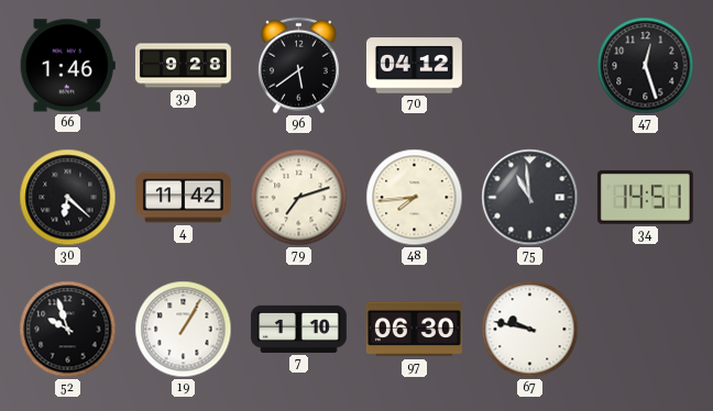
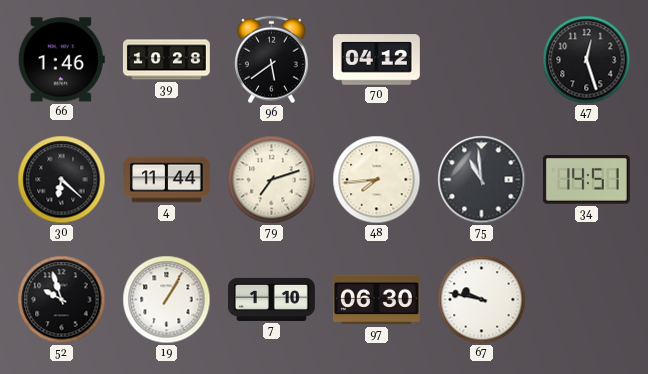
39: 9:28 -> 10:28 (166, 60)
4: 11:42 -> 11:44 (167, 180)
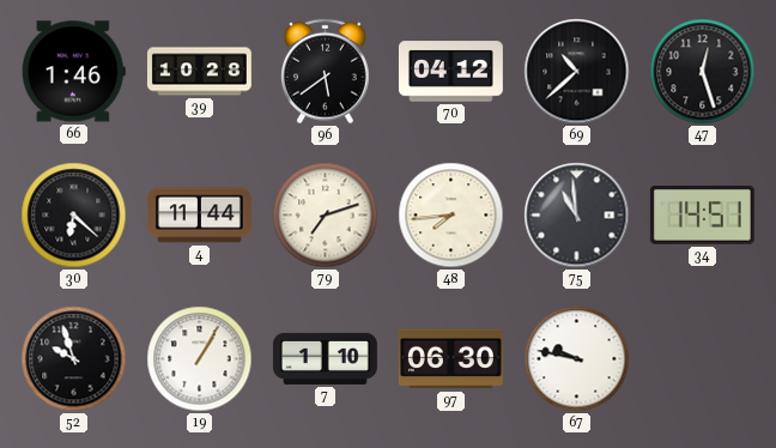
69: none -> 10:38 (577, 72)
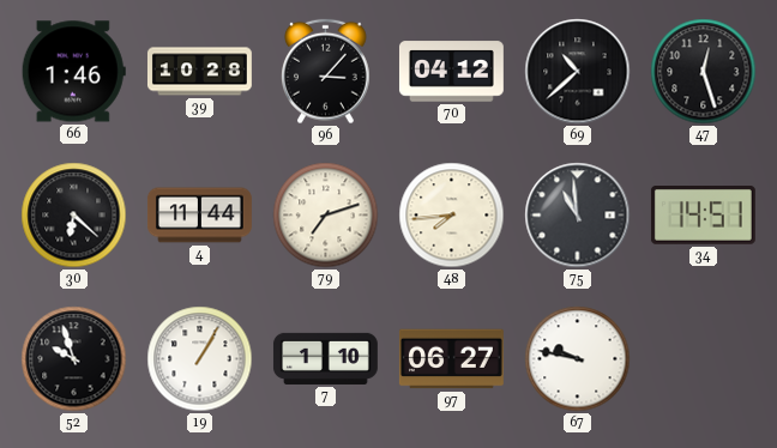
96: 5:39 -> 3:07 (326, 72)
97: 06:30 -> 06:27 (451, 359)
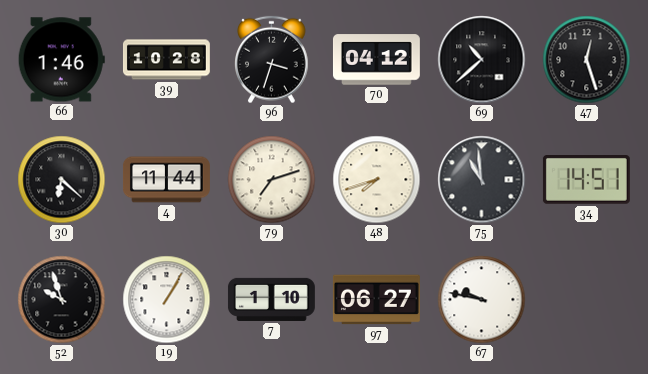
96: 3:07 -> 3:33 (272, 60)
48: 7:44 -> 7:42 (377, 180)
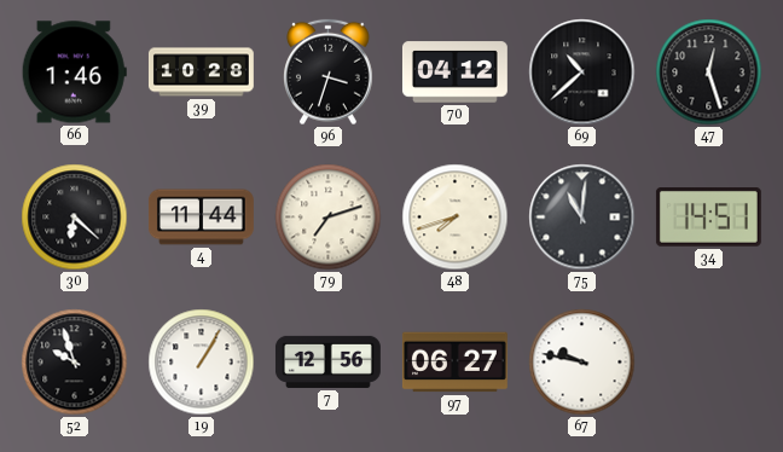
75: 10:59 -> 11:01 (582, 218)
7: 1:10 -> 12:56 (327, 361)
